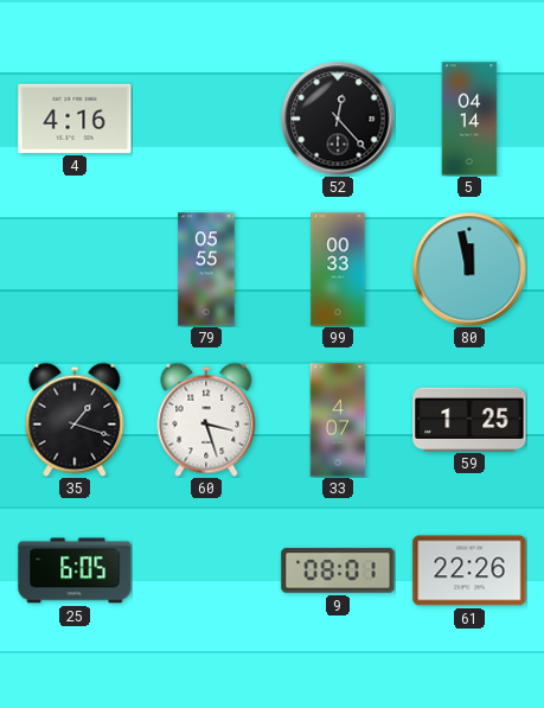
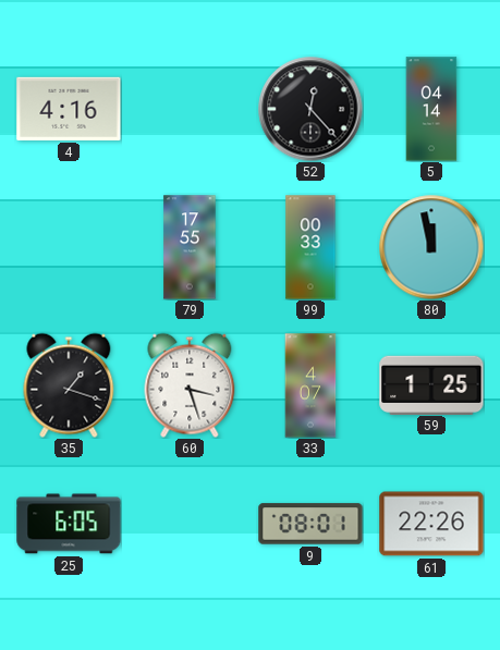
79: 05:55 -> 17:55 (190, 247)
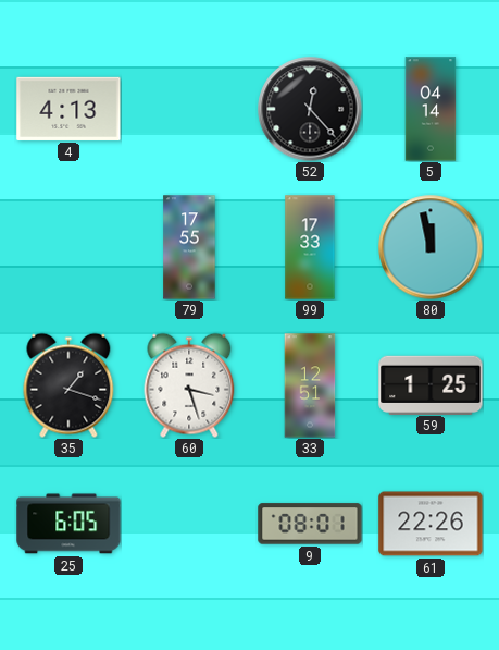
4: 4:16 -> 4:13 (68, 109)
99: 00:33 -> 17:33 (310, 247)
33: 4:07 -> 12:51 (310, 385)
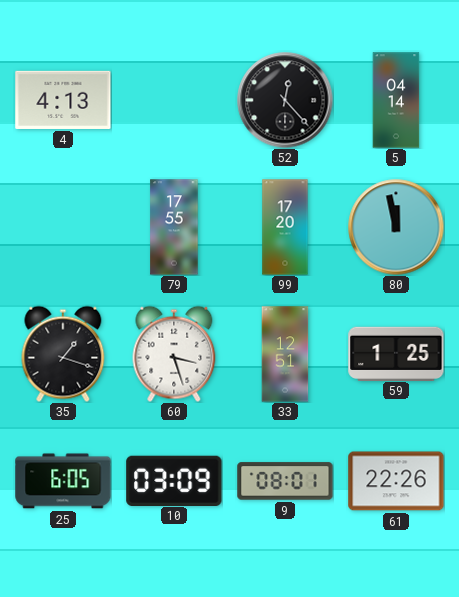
99: 17:33 -> 17:20 (285, 227)
10: none -> 03:09 (174, 480)
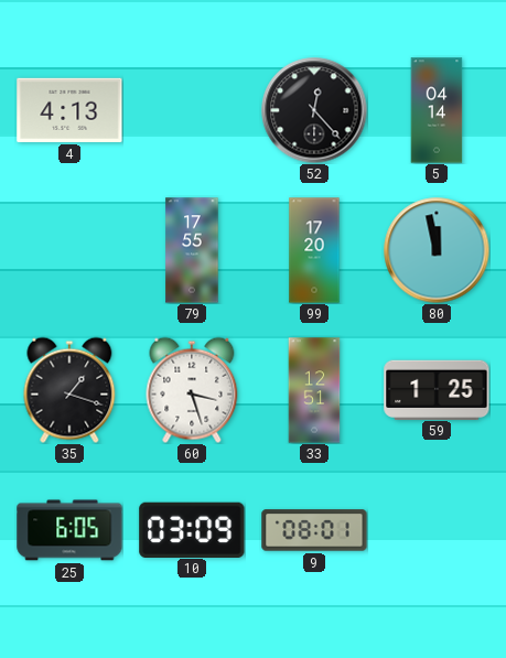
61: 22:26 -> none (396, 481)
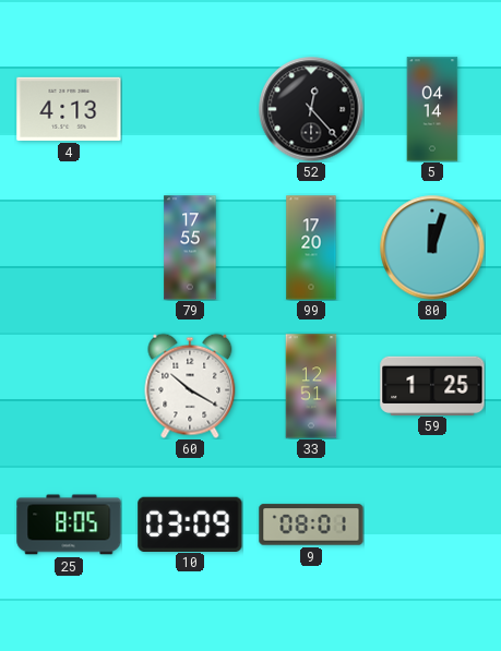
80: 11:58 -> 12:03 (432, 248)
35: 1:18 -> none (69, 390)
60: 3:27 -> 10:20 (190, 386)
25: 6:05 -> 8:05 (69, 525)
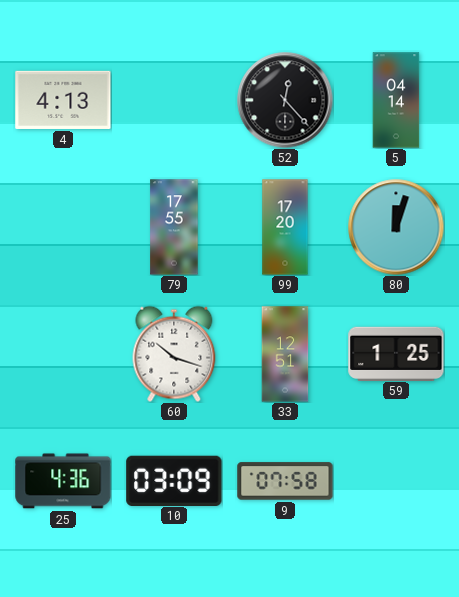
60: 10:20 -> 10:18 (174, 354)
25: 8:05 -> 4:36 (63, 481)
9: 08:01 -> 07:58 (285, 481)
